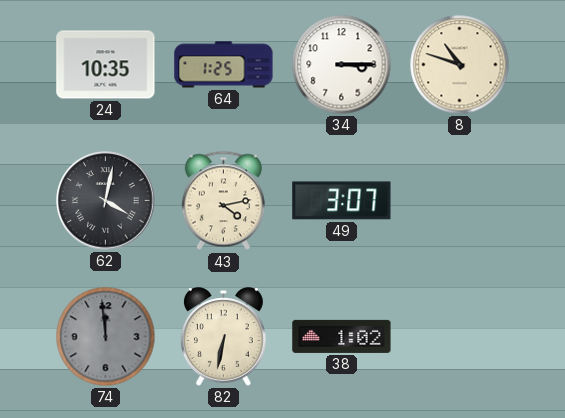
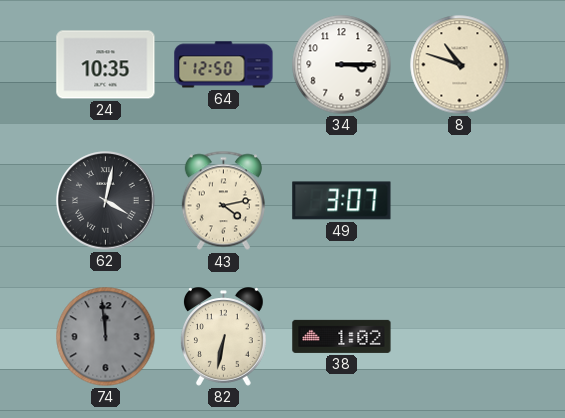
64: 1:25 -> 12:50 (224, 65)
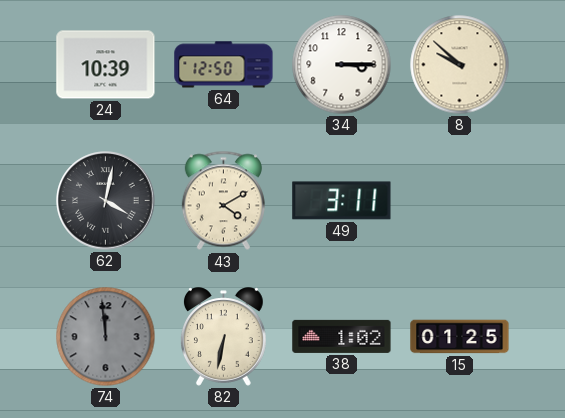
24: 10:35 -> 10:39 (106, 65)
8: 10:48 -> 9:52 (460, 65)
43: 4:13 -> 4:10 (223, 201)
49: 3:07 -> 3:11 (342, 201)
15: none -> 01:25 (460, 337)
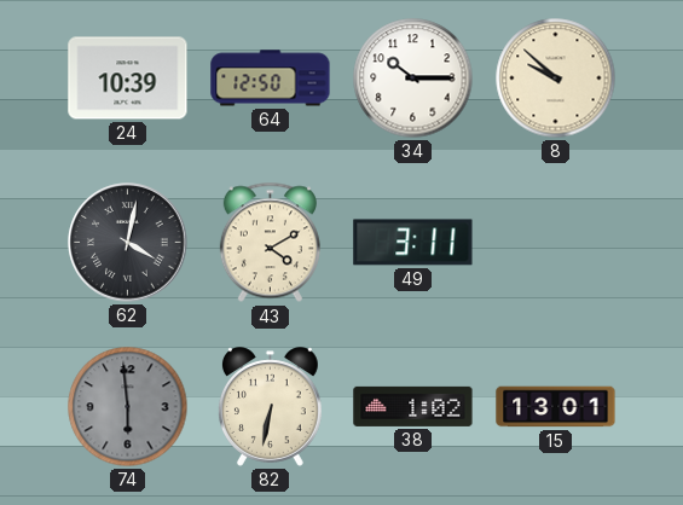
34: 3:15 -> 10:15 (413, 79)
74: 11:59 -> 5:59 (128, 407)
15: 01:25 -> 13:01 (556, 407)
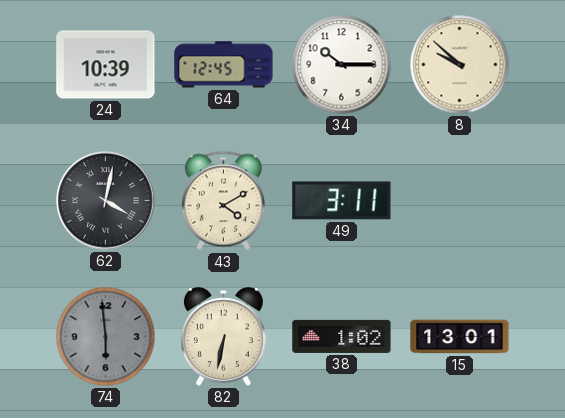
64: 12:50 -> 12:45 (224, 65)
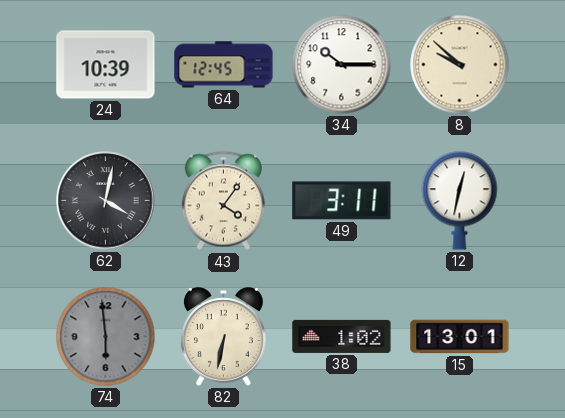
43: 4:10 -> 4:06 (223, 201)
12: none -> 12:32 (460, 201)
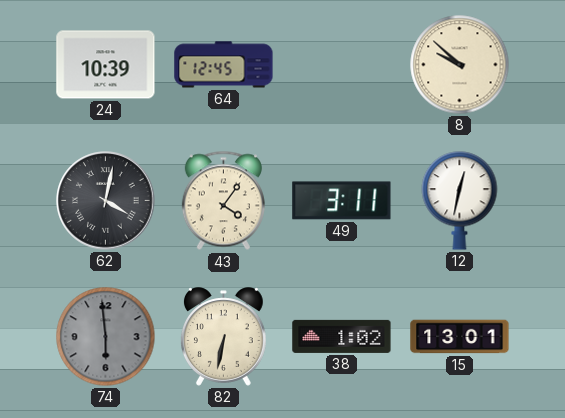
34: 10:15 -> none (342, 65)
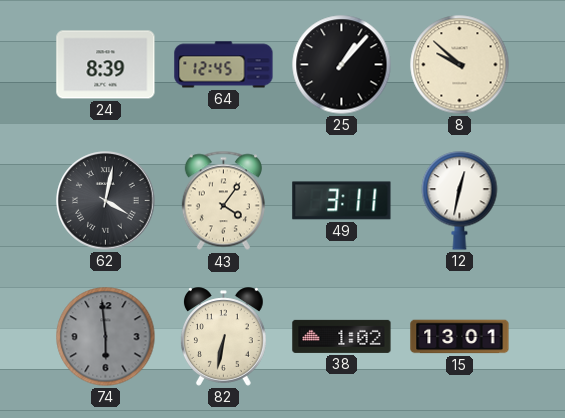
24: 10:39 -> 8:39 (106, 65)
25: none -> 1:07 (342, 65)
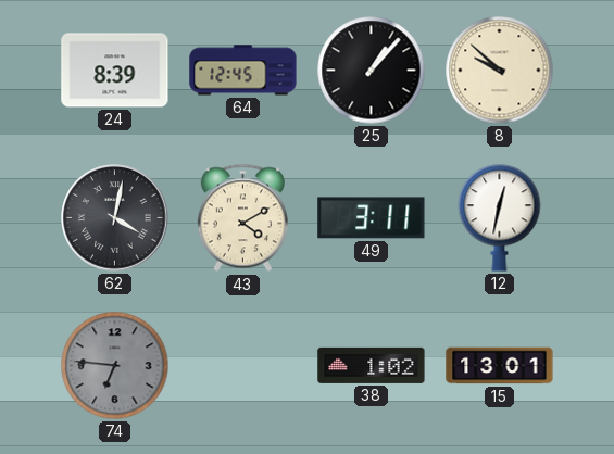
43: 4:06 -> 4:10 (242, 218)
74: 5:59 -> 6:46 (115, 366)
82: 6:32 -> none (223, 337)
